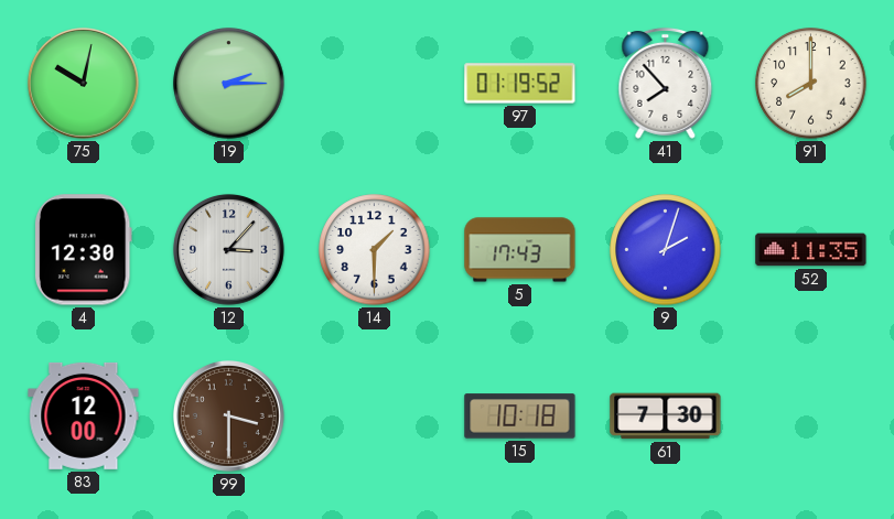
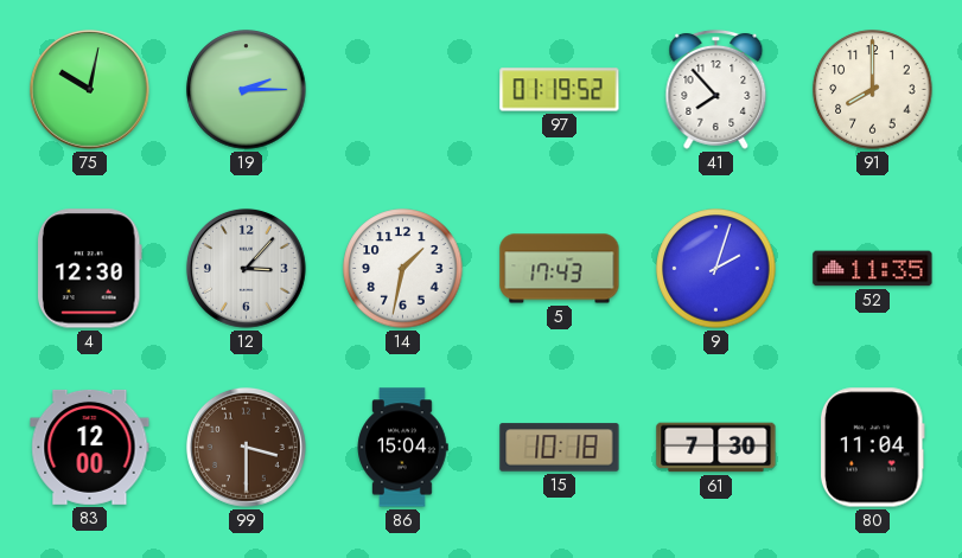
14: 1:30 -> 1:32 (403, 269)
86: none -> 15:04 (402, 448)
80: none -> 11:04 (872, 448)
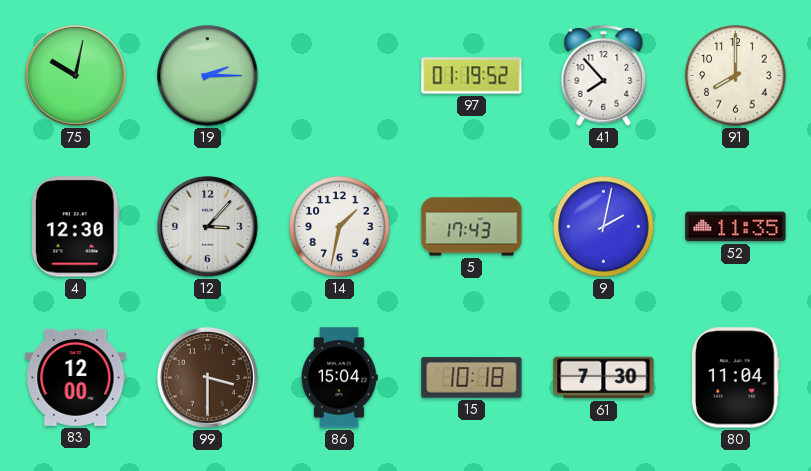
9: 2:03 -> 2:02 (604, 227)
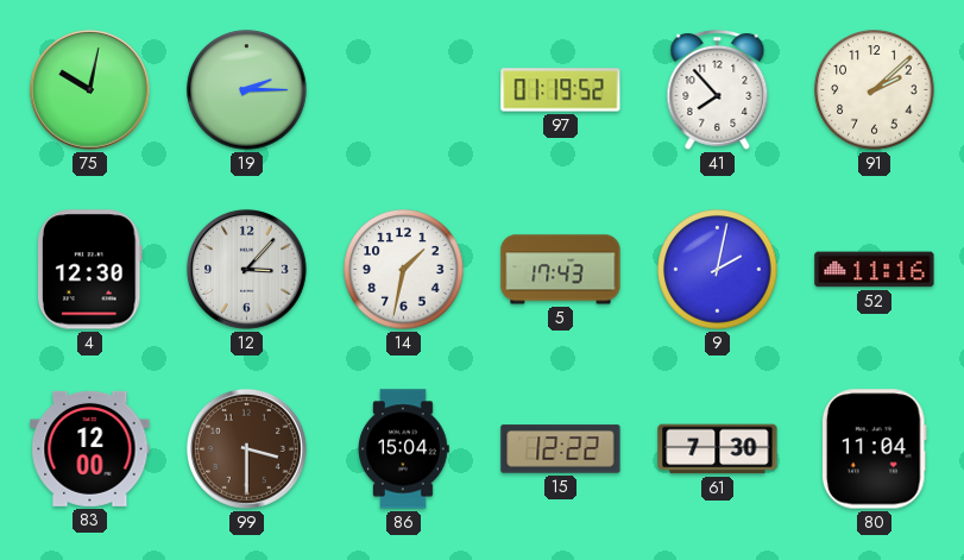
91: 8:00 -> 2:08 (875, 90)
52: 11:35 -> 11:16 (875, 270)
15: 10:18 -> 12:22 (561, 449)
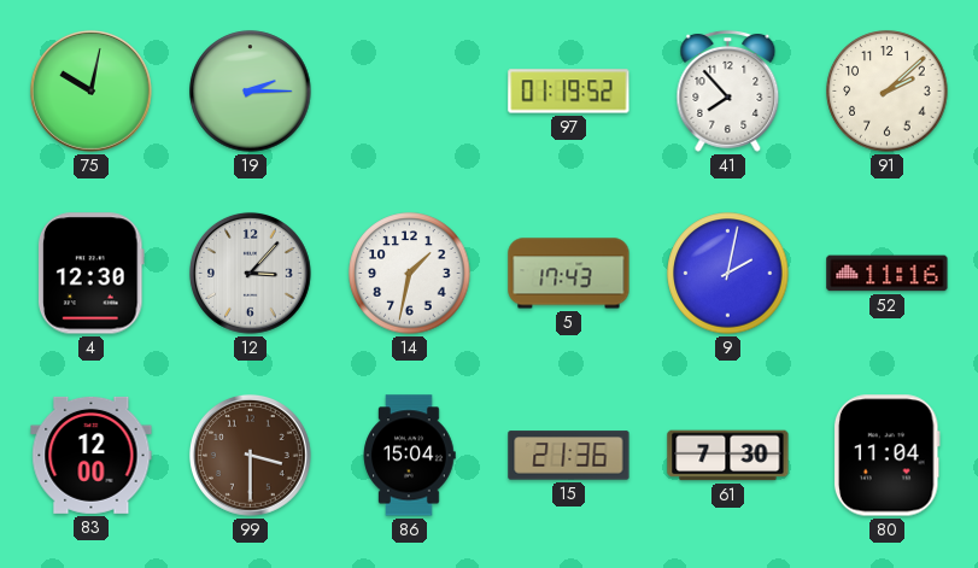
15: 12:22 -> 21:36 (569, 456)
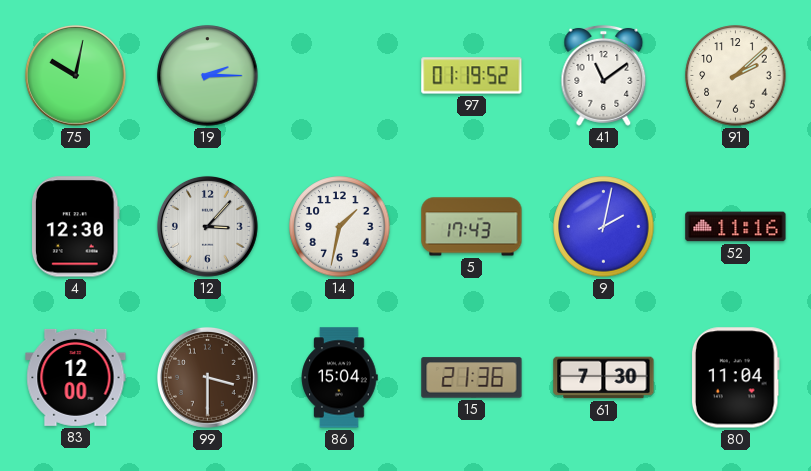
41: 7:53 -> 11:09 (604, 75)
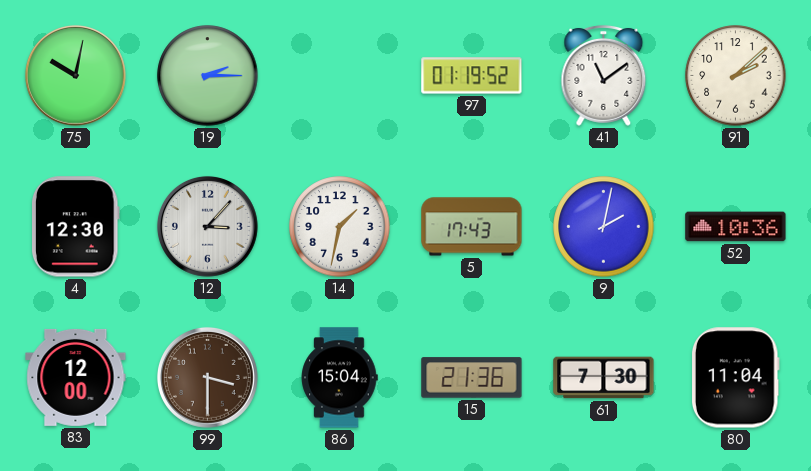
52: 11:16 -> 10:36 (736, 227)
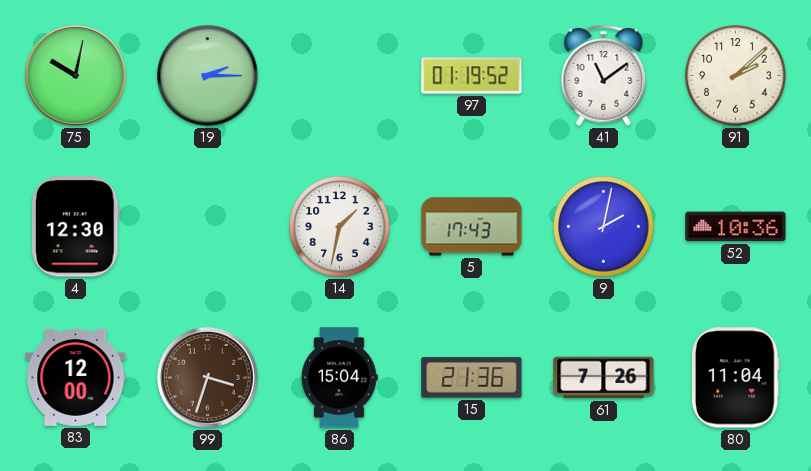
12: 3:07 -> none (207, 226)
99: 3:30 -> 3:33 (207, 377)
61: 7:30 -> 7:26 (604, 378)
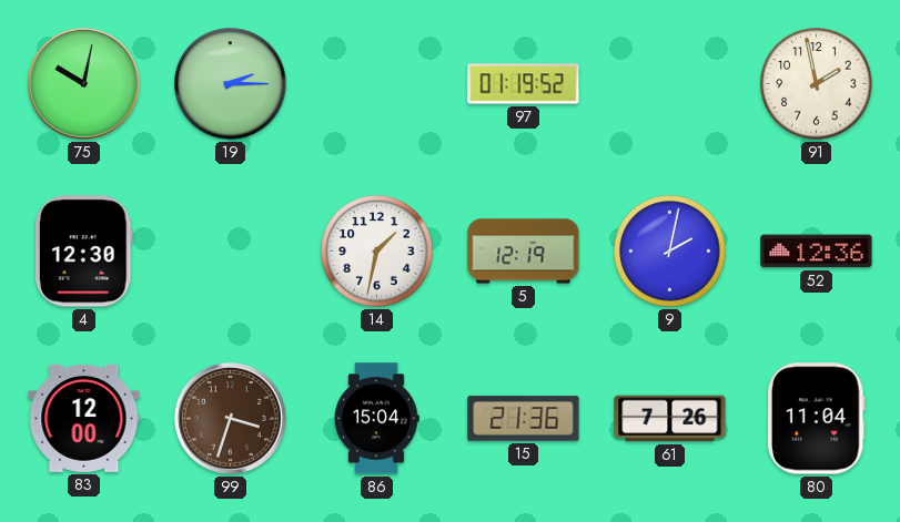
41: 11:09 -> none (604, 75)
91: 2:08 -> 1:58 (817, 84)
5: 17:43 -> 12:19 (524, 252)
52: 10:36 -> 12:36 (817, 252)
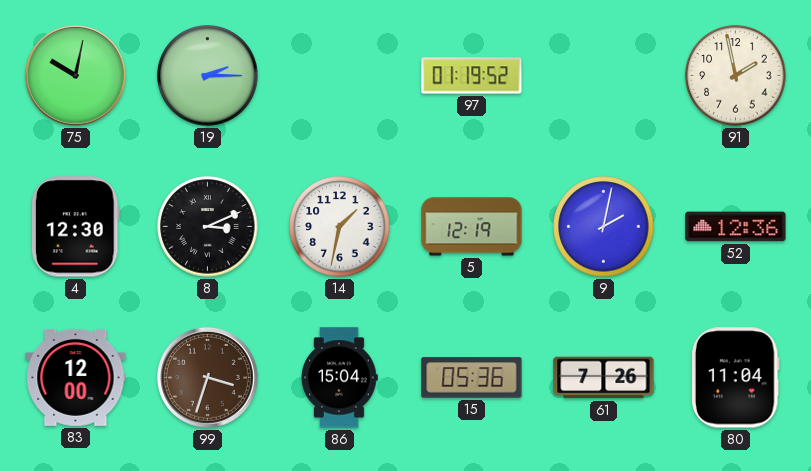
8: none -> 3:11 (208, 227)
15: 21:36 -> 05:36 (472, 378)
